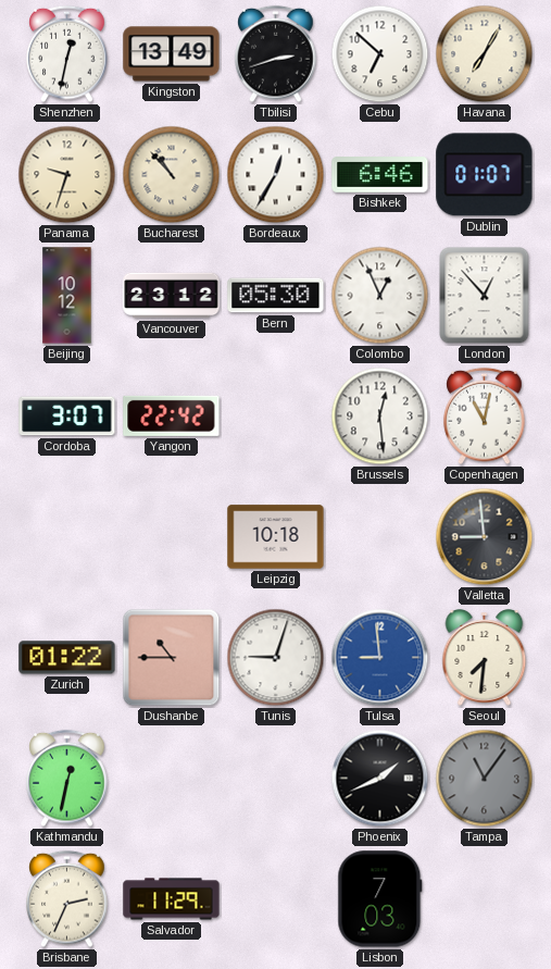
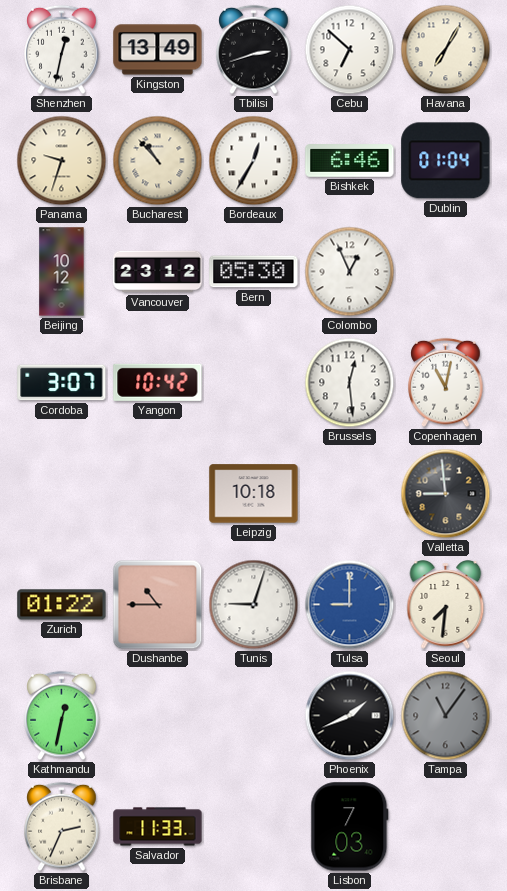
Dublin: 01:07 -> 01:04 (446, 161)
London: 12:53 -> none (485, 296)
Yangon: 22:42 -> 10:42 (158, 382)
Tulsa: 8:59 -> 9:00 (350, 605)
Salvador: 11:29 -> 11:33 (158, 827)
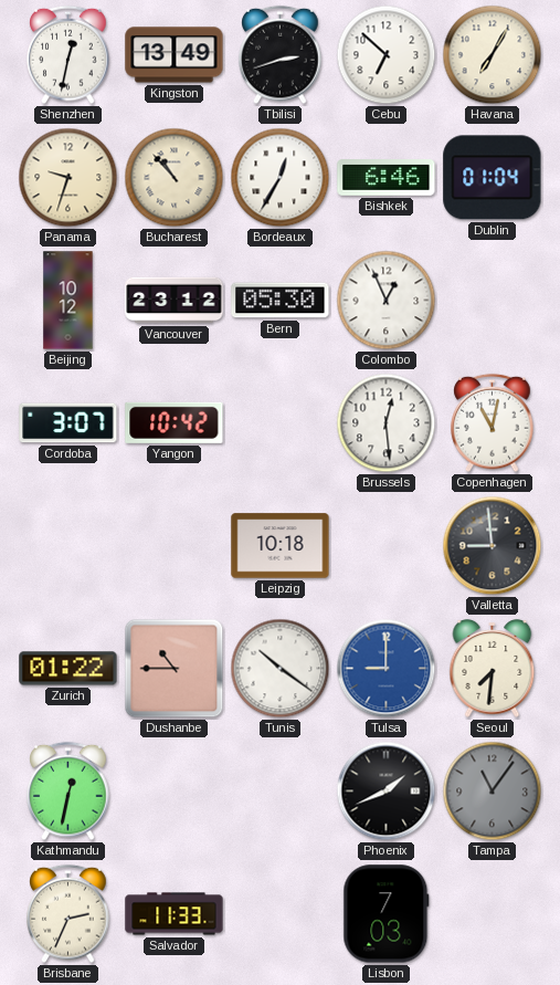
Tunis: 9:03 -> 10:21 (281, 669)
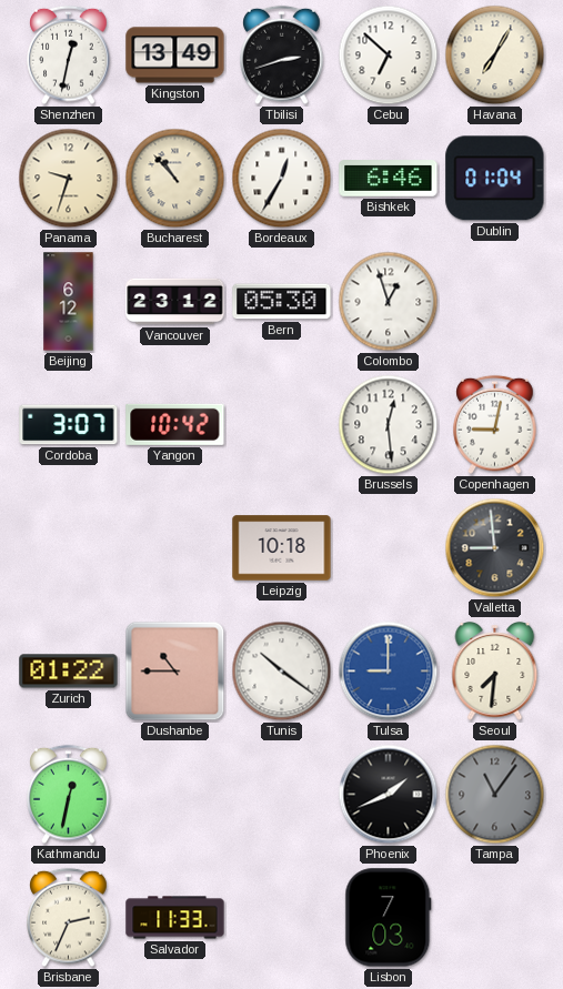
Beijing: 10:12 -> 6:12 (69, 302)
Colombo: 12:56 -> 12:57 (389, 302)
Copenhagen: 11:02 -> 9:02 (495, 425)
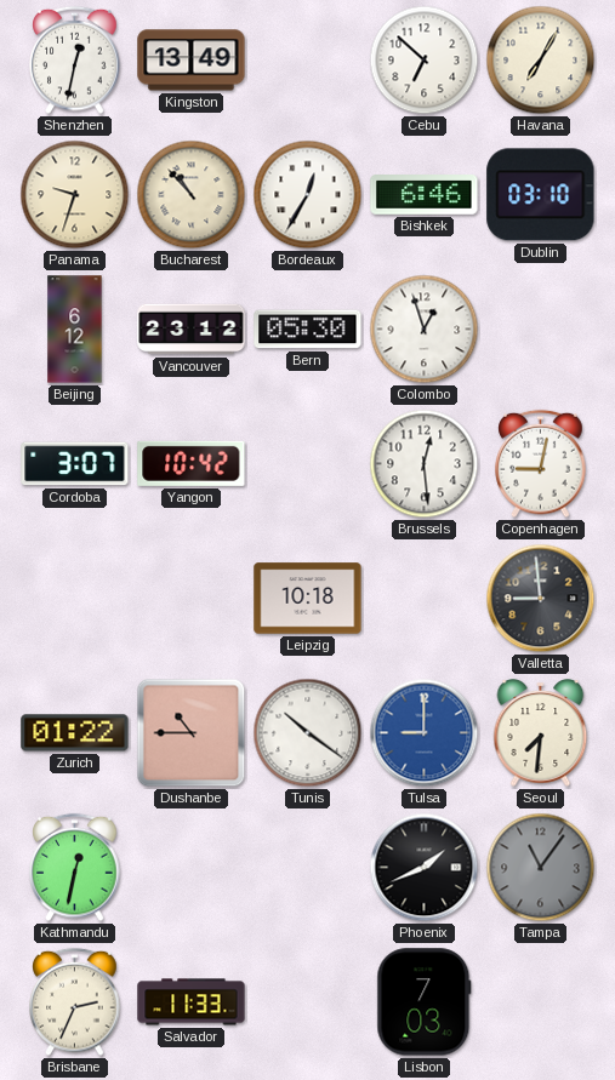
Tbilisi: 2:42 -> none (282, 55)
Dublin: 01:04 -> 03:10 (541, 195)
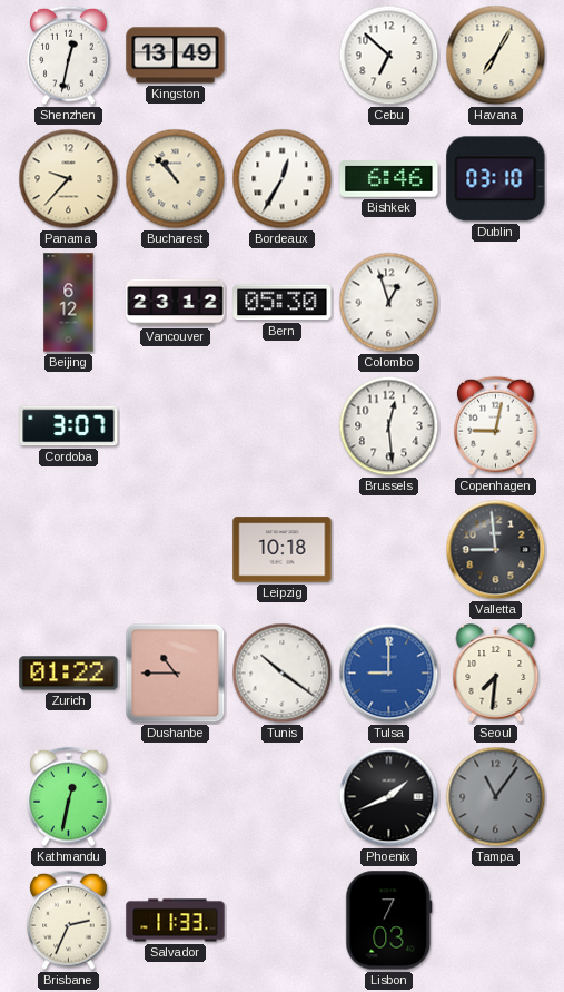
Panama: 9:33 -> 9:37 (69, 179)
Yangon: 10:42 -> none (192, 463)
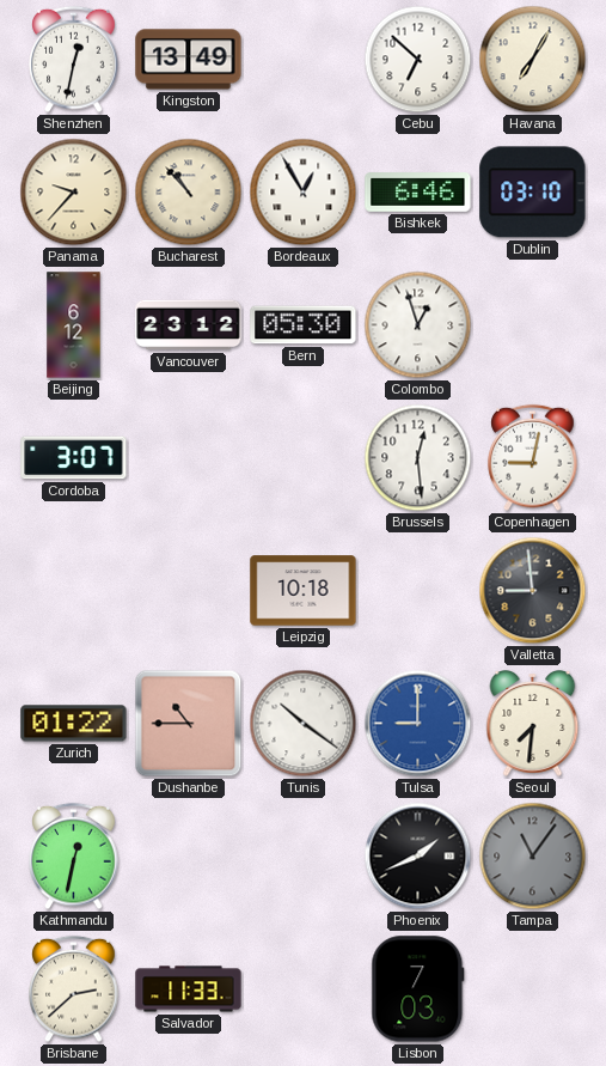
Bordeaux: 12:35 -> 12:55 (304, 193)
Brisbane: 2:34 -> 2:38 (74, 989)
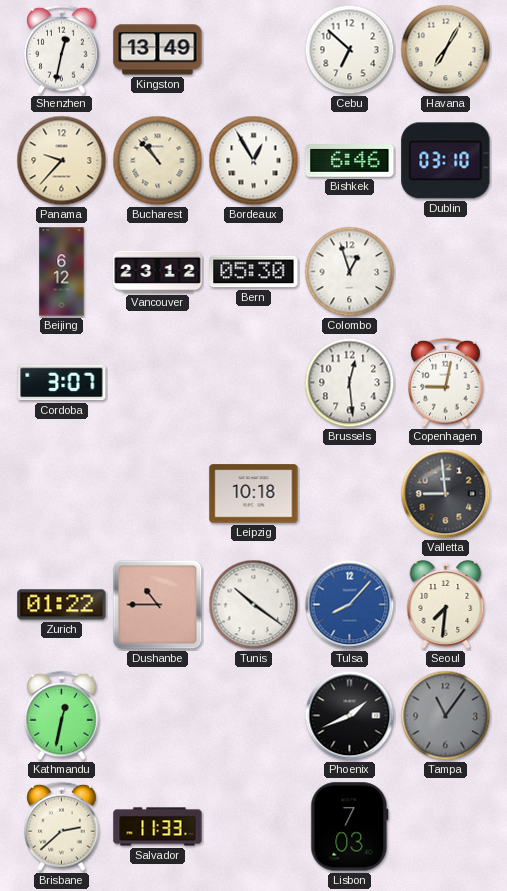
Tulsa: 9:00 -> 8:07 (350, 605)
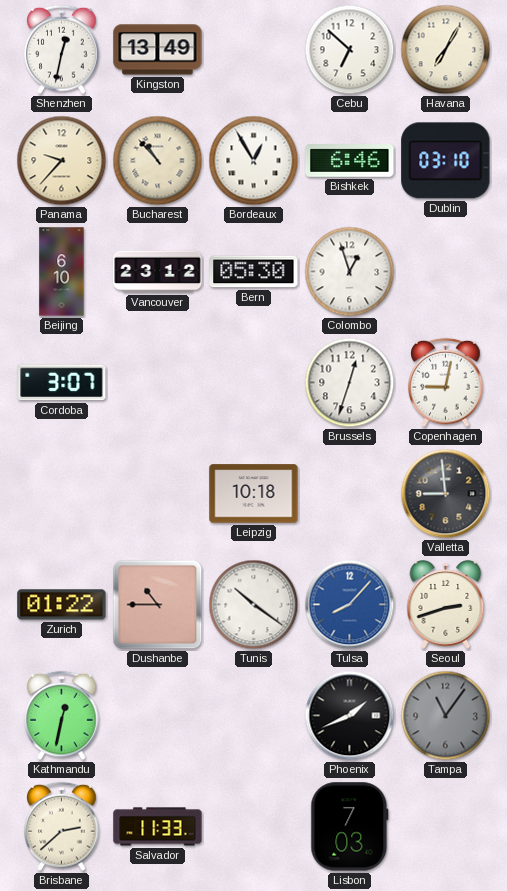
Beijing: 6:12 -> 6:10 (62, 272)
Brussels: 12:29 -> 12:33 (350, 383)
Seoul: 7:31 -> 2:42 (446, 605)
